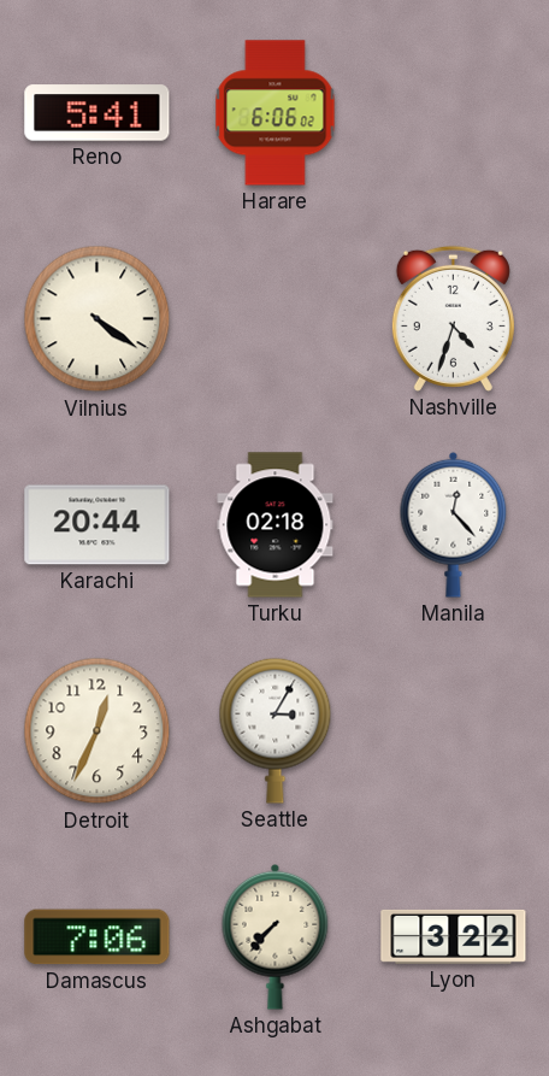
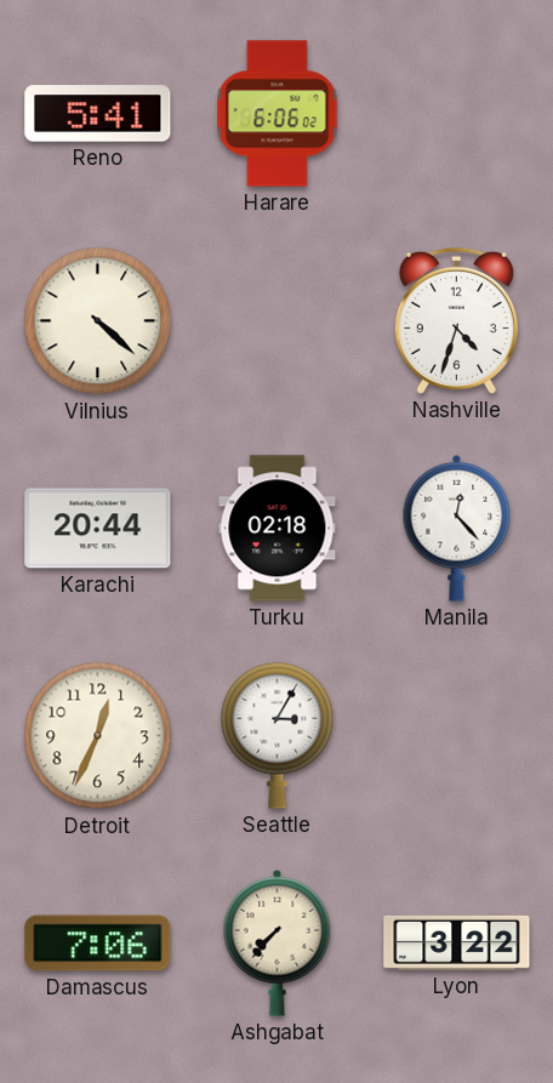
Vilnius: 4:21 -> 4:22 (98, 321)
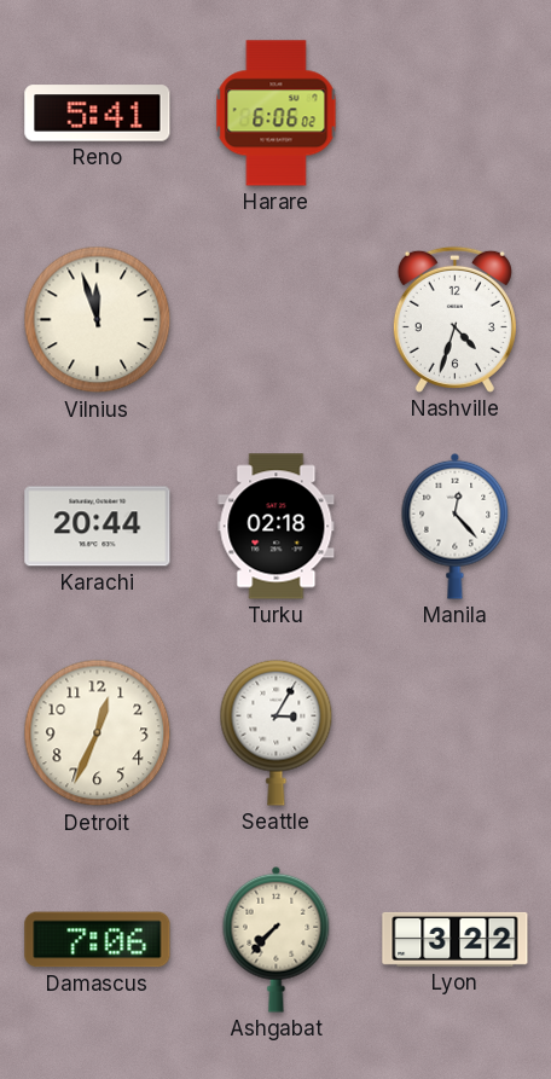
Vilnius: 4:22 -> 11:57 (98, 320)
